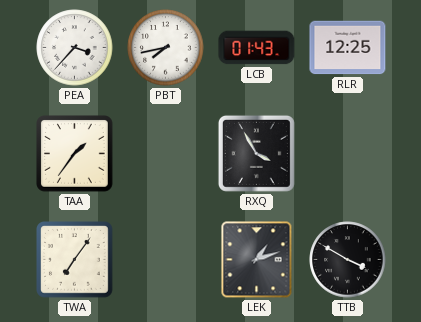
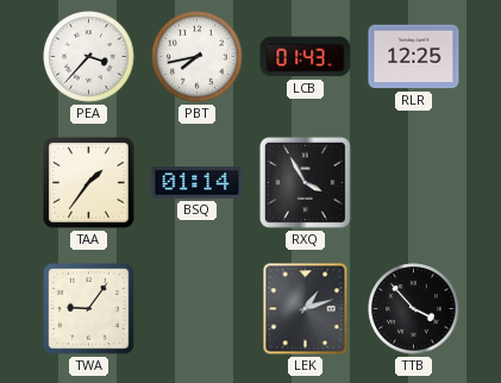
BSQ: none -> 01:14 (198, 183)
TWA: 7:06 -> 9:06 (89, 309)
TTB: 3:50 -> 3:53 (414, 309)
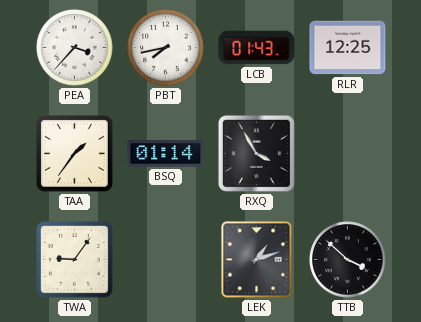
TTB: 3:53 -> 3:52 (348, 260)
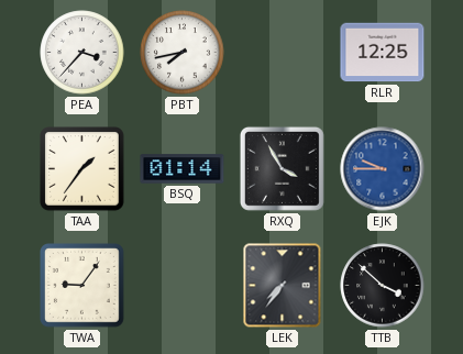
LCB: 01:43 -> none (257, 48)
EJK: none -> 9:45 (383, 169)
LEK: 1:12 -> 7:36 (283, 286)
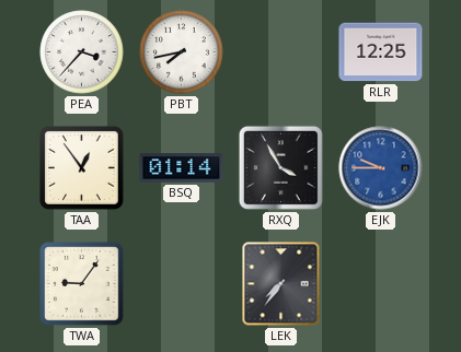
TAA: 1:36 -> 12:54 (82, 168)
TTB: 3:52 -> none (383, 286)
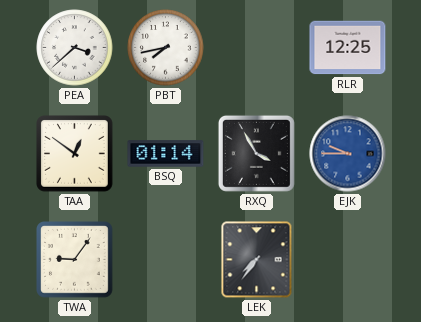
PEA: 3:37 -> 3:38 (75, 48)
TAA: 12:54 -> 12:51 (75, 154)
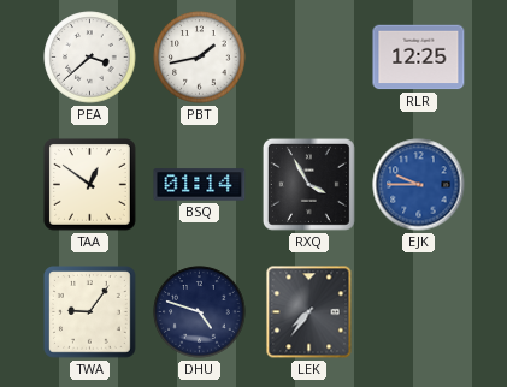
PBT: 7:43 -> 1:43 (200, 58)
DHU: none -> 4:48 (200, 312)
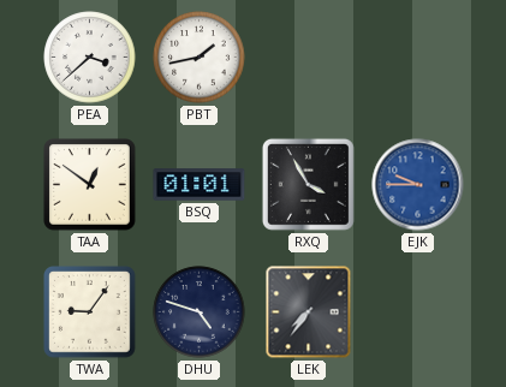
RLR: 12:25 -> none (419, 58)
BSQ: 01:14 -> 01:01 (200, 185)
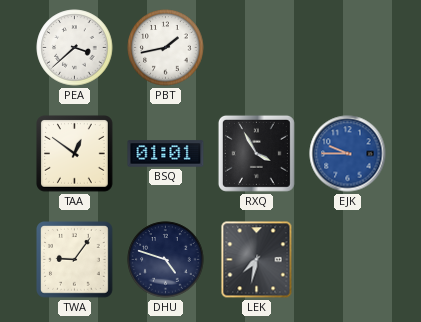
LEK: 7:36 -> 7:32 (257, 260)
